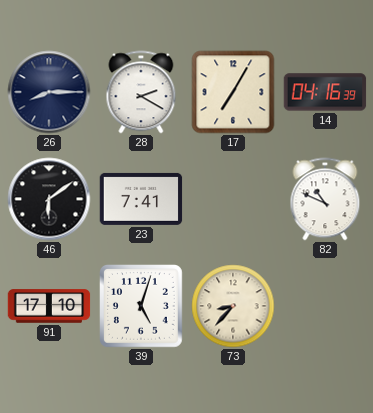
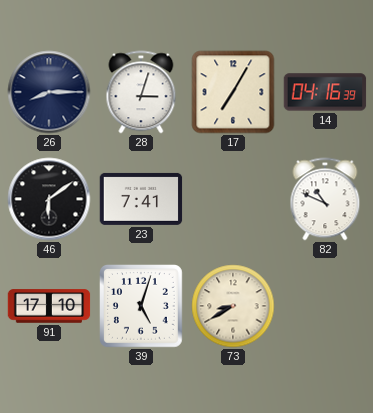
28: 2:20 -> 3:03 (141, 92)
73: 8:37 -> 8:40 (233, 306)
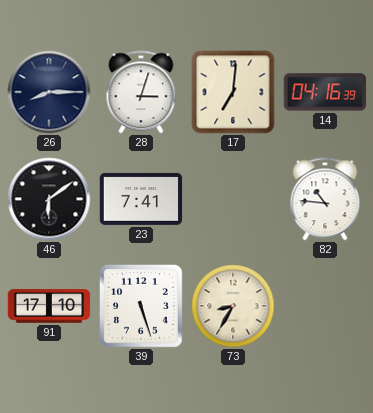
17: 7:05 -> 7:01 (233, 92)
82: 10:49 -> 10:46 (325, 199)
39: 5:03 -> 5:27 (142, 307)
73: 8:40 -> 8:35 (233, 306)
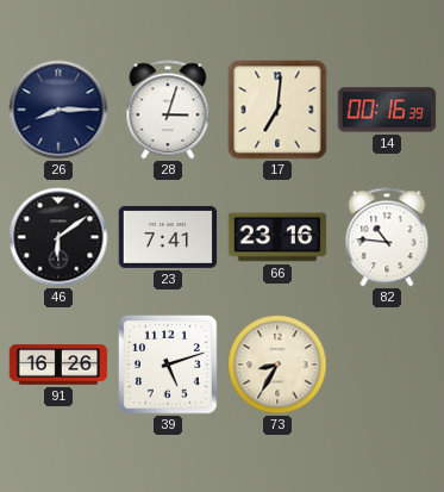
14: 04:16 -> 00:16 (387, 110)
66: none -> 23:16 (277, 237)
91: 17:10 -> 16:26 (58, 365)
39: 5:27 -> 5:12 (169, 366)
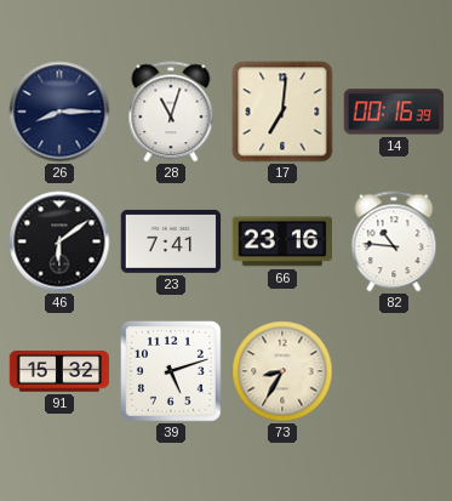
28: 3:03 -> 11:03 (171, 112)
91: 16:26 -> 15:32 (59, 371)
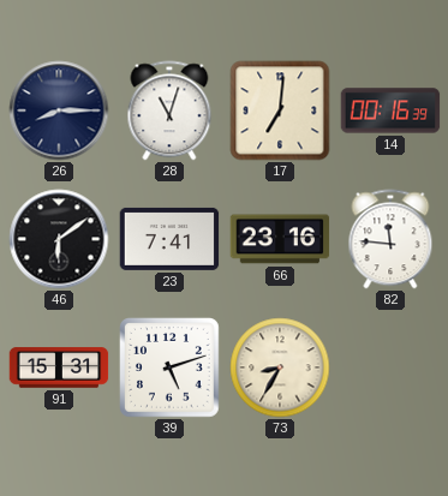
82: 10:46 -> 11:46 (390, 239)
91: 15:32 -> 15:31 (59, 367)
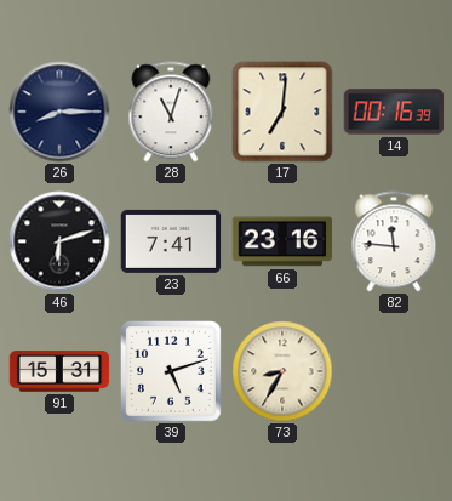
46: 6:09 -> 6:12 (59, 241)
